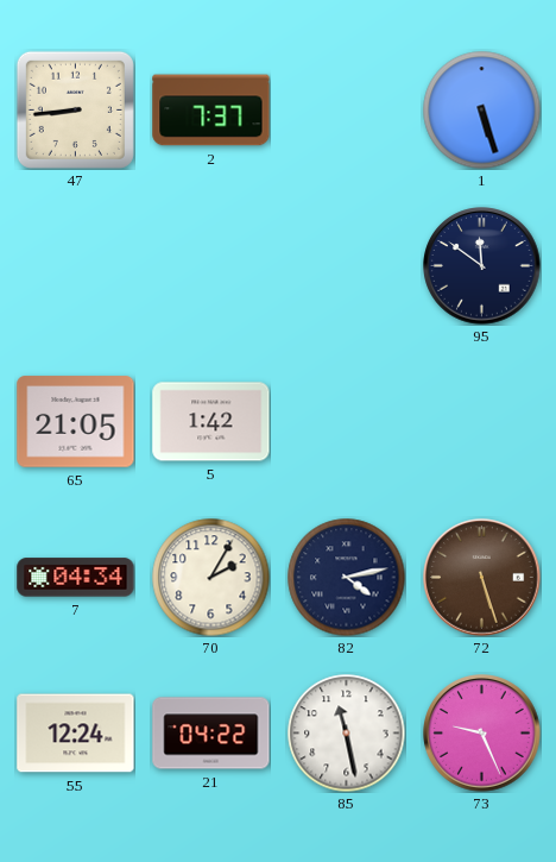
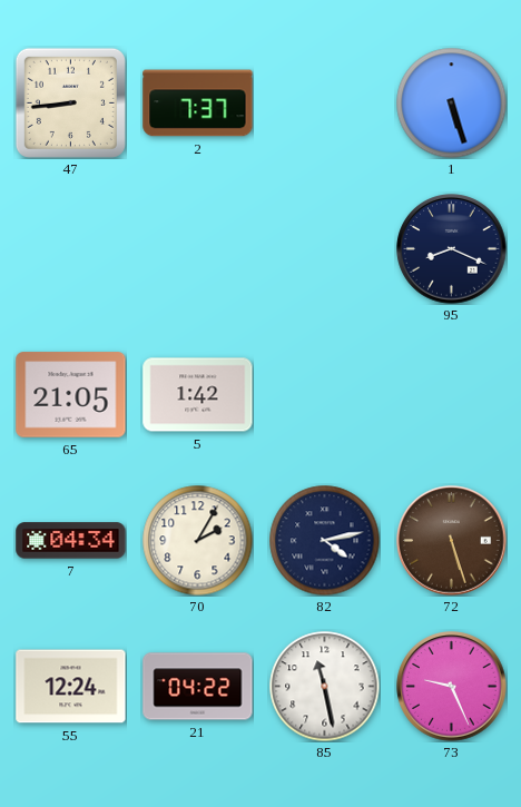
95: 11:51 -> 8:19 (452, 249)
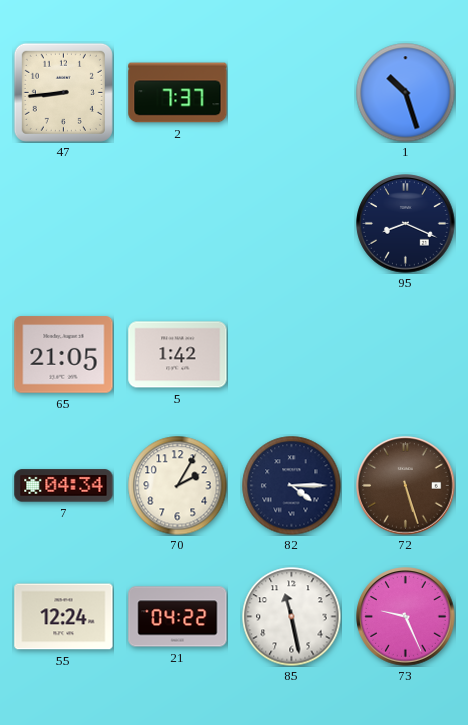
1: 5:27 -> 10:27 (406, 93)
82: 4:13 -> 4:15 (292, 486)
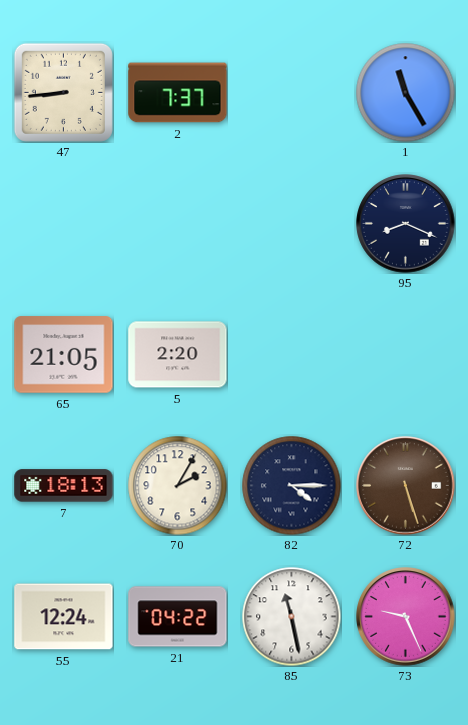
1: 10:27 -> 11:25 (406, 93)
5: 1:42 -> 2:20 (178, 355)
7: 04:34 -> 18:13 (64, 486)
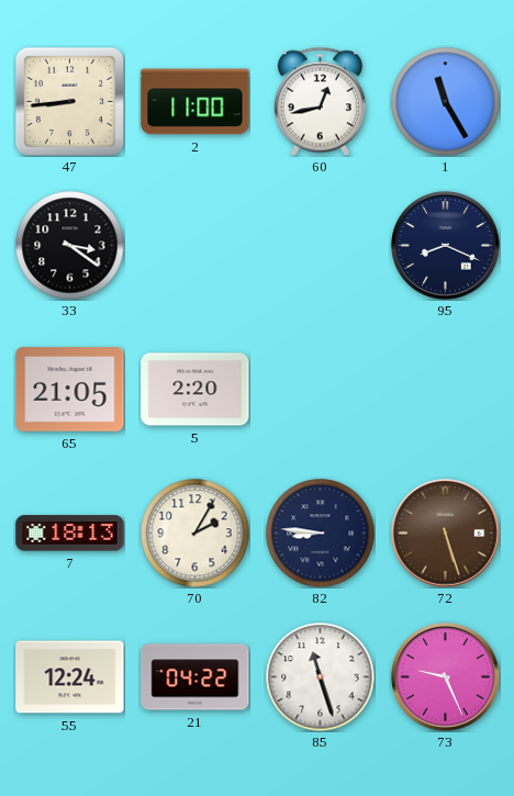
2: 7:37 -> 11:00 (195, 102)
60: none -> 12:43 (320, 101)
33: none -> 3:21 (70, 246)
82: 4:15 -> 8:46 (321, 534)
85: 11:28 -> 11:27 (321, 677)
